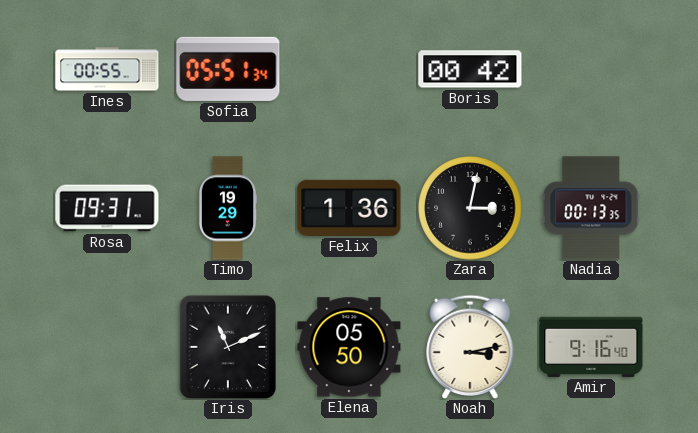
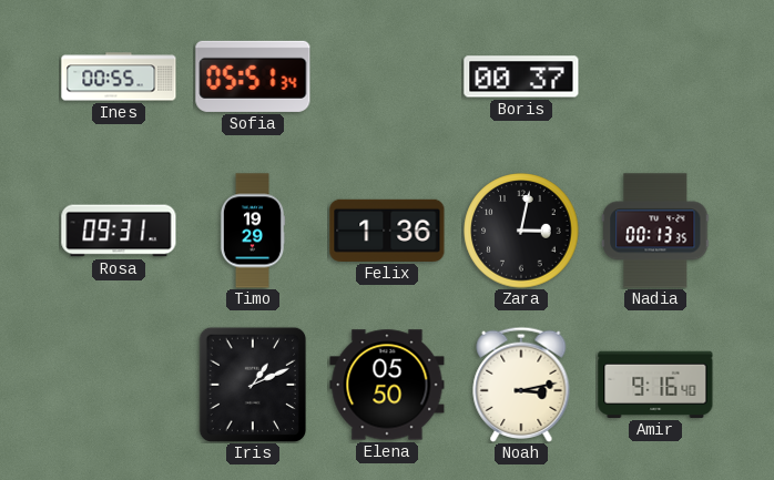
Boris: 00:42 -> 00:37 (521, 76)
Iris: 11:11 -> 1:11 (253, 385)
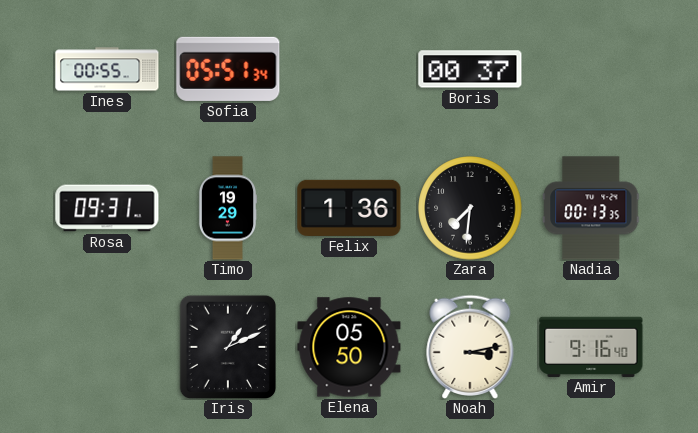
Zara: 3:02 -> 7:31 (470, 208)
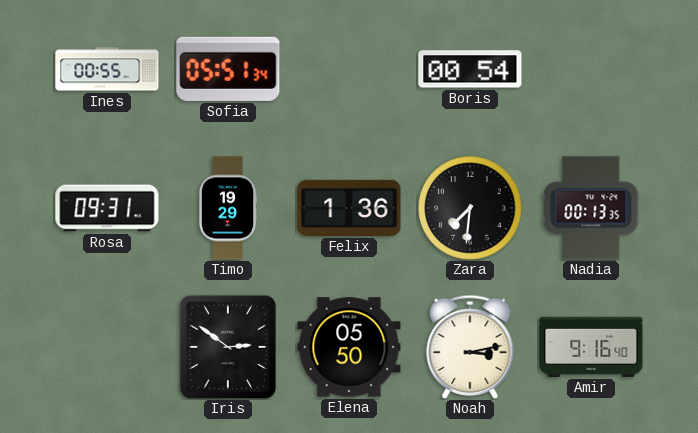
Boris: 00:37 -> 00:54 (470, 69)
Iris: 1:11 -> 2:51 (228, 347)
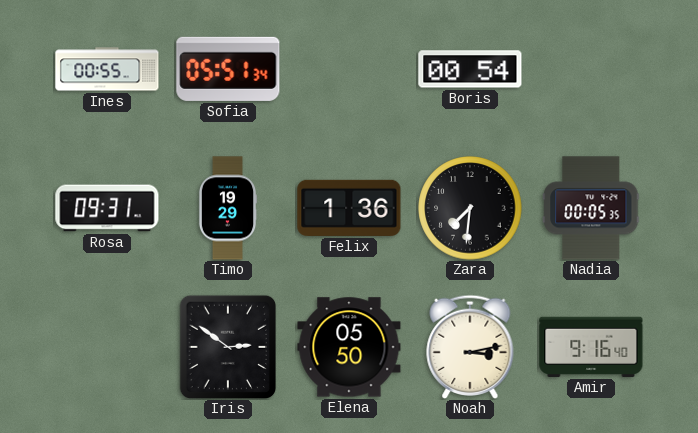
Nadia: 00:13 -> 00:05 (591, 208)
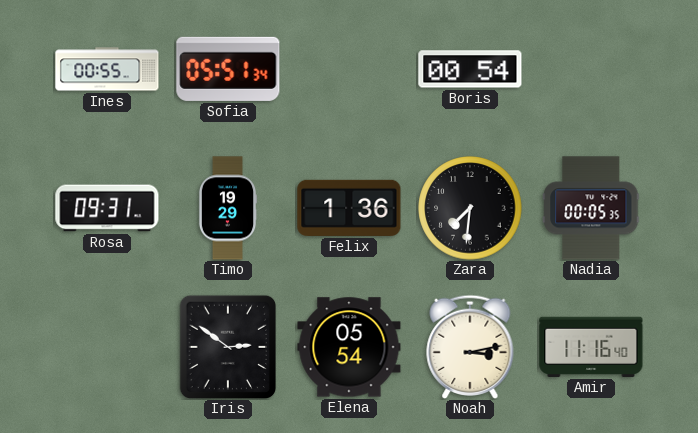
Elena: 05:50 -> 05:54 (349, 347)
Amir: 9:16 -> 11:16 (591, 347)
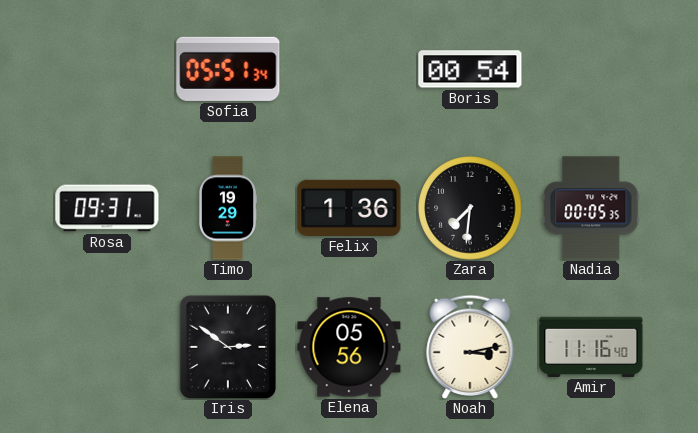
Ines: 00:55 -> none (107, 69)
Elena: 05:54 -> 05:56 (349, 347)
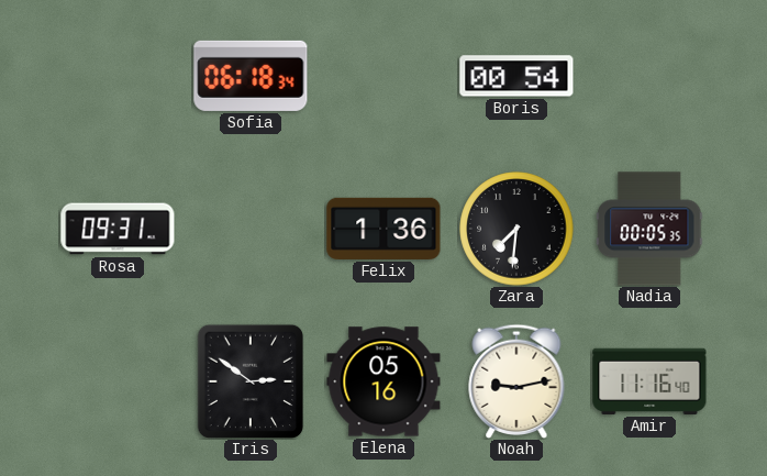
Sofia: 05:51 -> 06:18 (251, 76)
Timo: 19:29 -> none (228, 208)
Elena: 05:56 -> 05:16 (383, 381)
Noah: 3:13 -> 9:13 (516, 381)
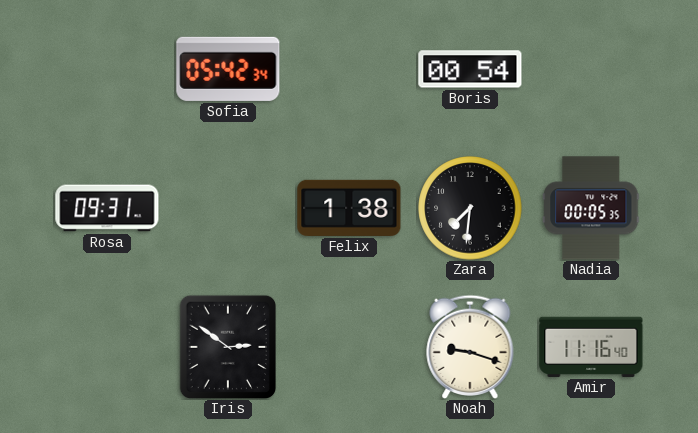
Sofia: 06:18 -> 05:42 (228, 69)
Felix: 1:36 -> 1:38 (349, 208)
Elena: 05:16 -> none (383, 381)
Noah: 9:13 -> 9:18 (470, 347)
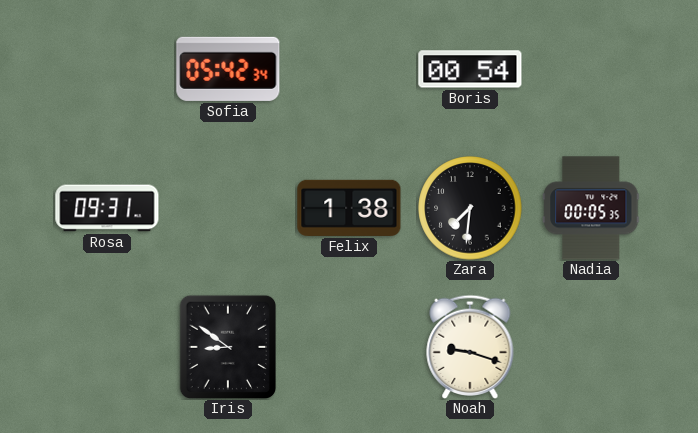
Iris: 2:51 -> 8:51 (228, 347)
Amir: 11:16 -> none (591, 347)
